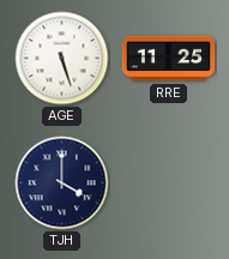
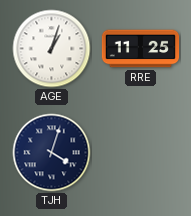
AGE: 5:27 -> 1:03 (52, 49)
TJH: 4:00 -> 4:03 (52, 153)
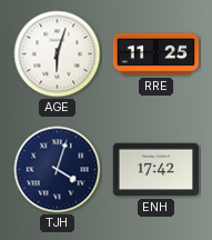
AGE: 1:03 -> 6:03 (58, 54)
ENH: none -> 17:42 (157, 170)
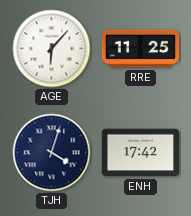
AGE: 6:03 -> 6:07 (52, 49)
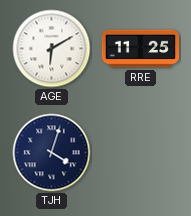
AGE: 6:07 -> 6:10 (52, 49)
ENH: 17:42 -> none (141, 153)
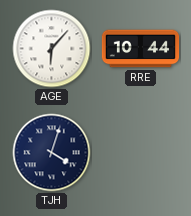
AGE: 6:10 -> 6:07 (52, 49)
RRE: 11:25 -> 10:44 (141, 49)
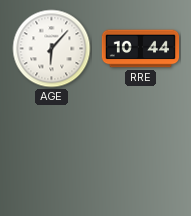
TJH: 4:03 -> none (52, 153)
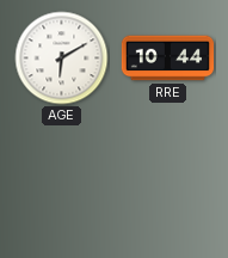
AGE: 6:07 -> 6:10 (62, 59)
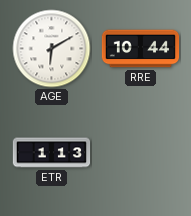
ETR: none -> 1:13 (52, 153)
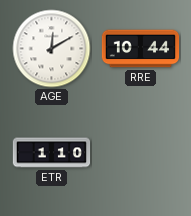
AGE: 6:10 -> 12:10 (52, 49)
ETR: 1:13 -> 1:10 (52, 153)
